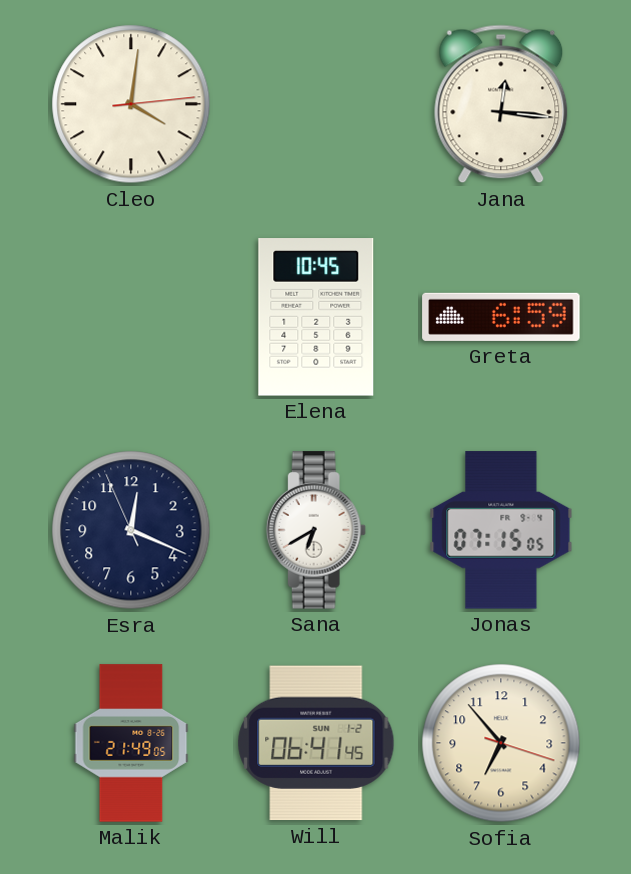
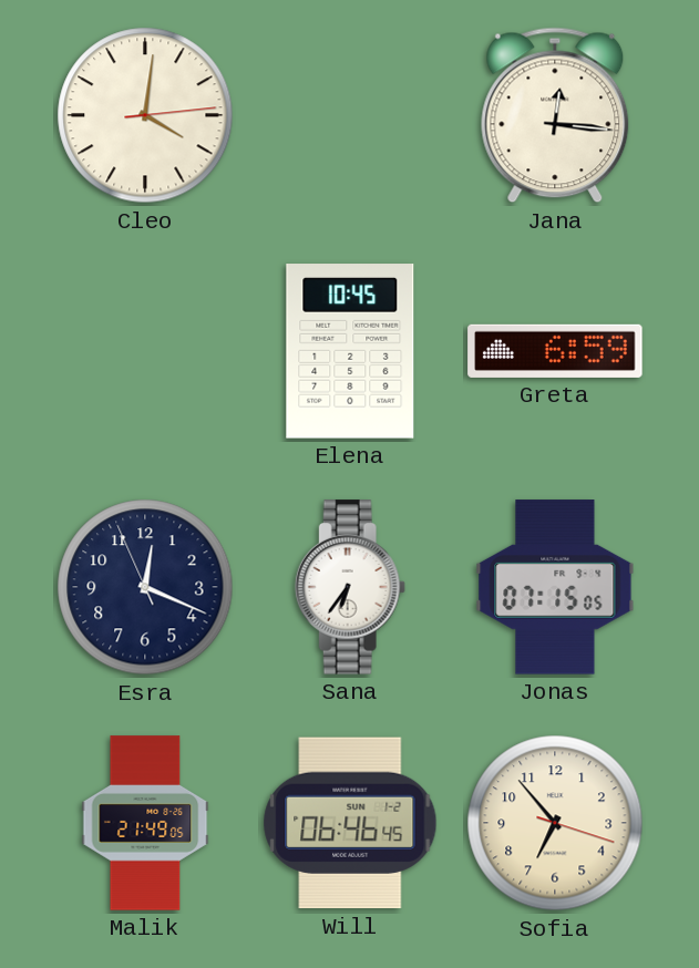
Sana: 6:40 -> 6:36 (350, 587)
Will: 06:41 -> 06:46 (350, 823)
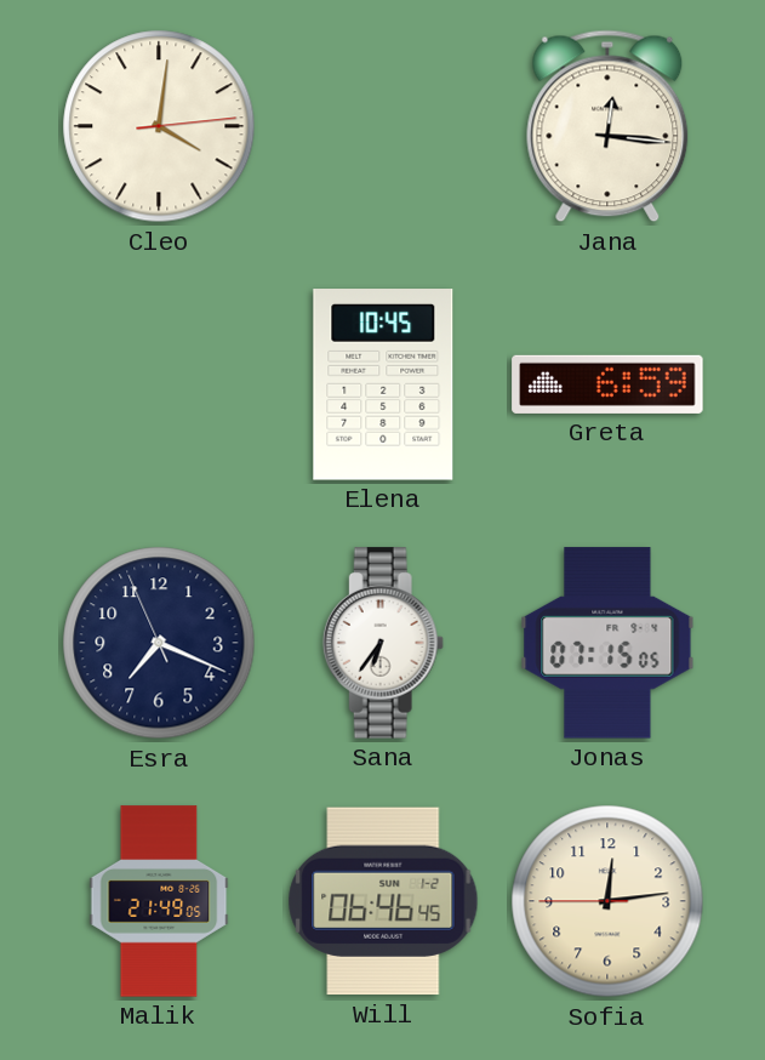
Esra: 12:18 -> 7:18 (159, 643)
Sofia: 6:53 -> 12:13 (607, 901)
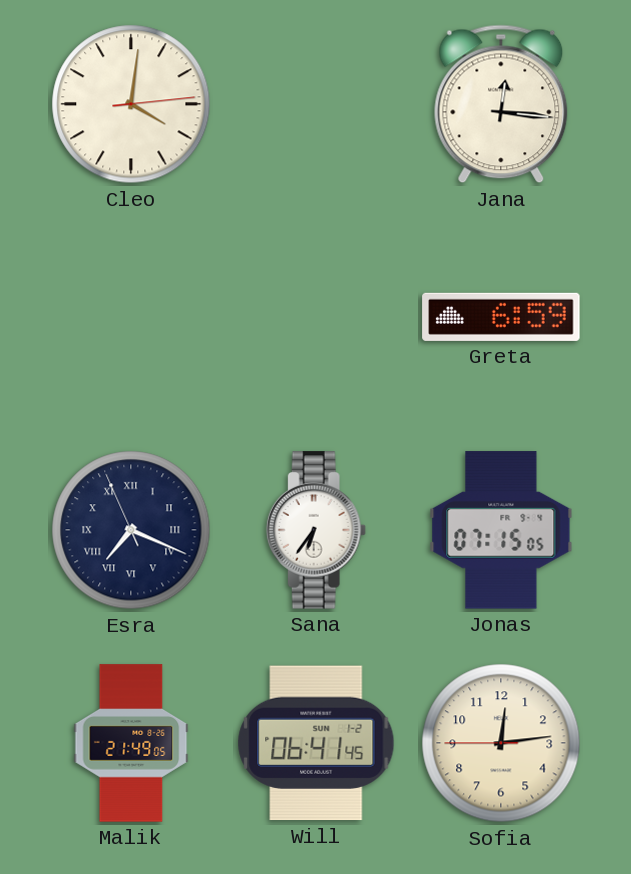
Elena: 10:45 -> none (383, 384)
Esra numerals: Arabic -> Roman (131, 530)
Will: 06:46 -> 06:41 (316, 743)
